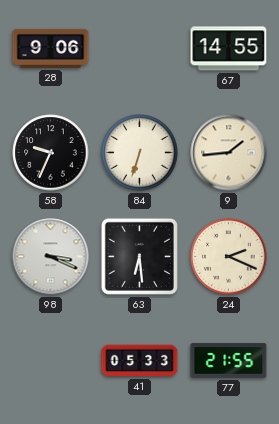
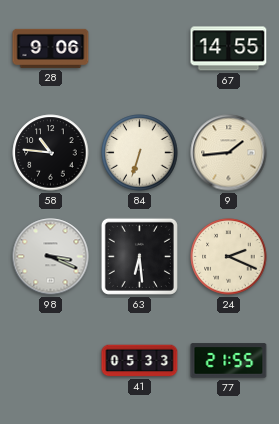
58: 9:34 -> 10:46 (51, 153)
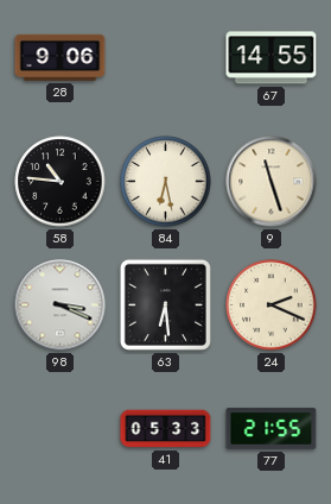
84: 6:33 -> 6:28 (166, 182)
9: 1:44 -> 11:27 (272, 182)
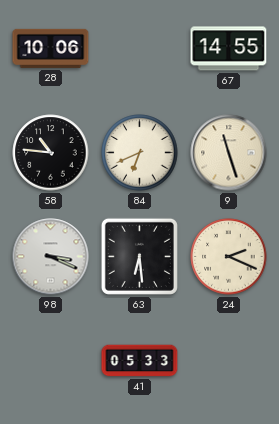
28: 9:06 -> 10:06 (51, 48)
84: 6:28 -> 6:41 (140, 153)
77: 21:55 -> none (272, 429)
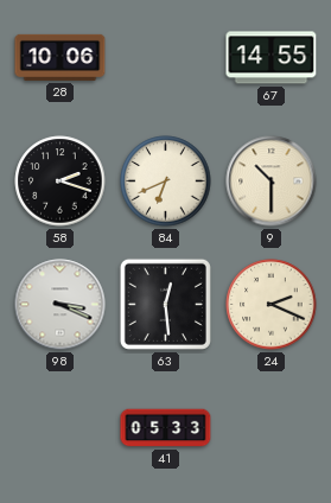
58: 10:46 -> 2:18 (61, 182)
9: 11:27 -> 10:30 (272, 182)
63: 6:29 -> 12:29 (165, 304)
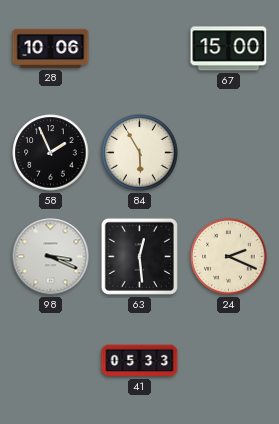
67: 14:55 -> 15:00 (229, 49)
58: 2:18 -> 1:56 (51, 153)
84: 6:41 -> 5:55 (140, 153)
9: 10:30 -> none (272, 182)
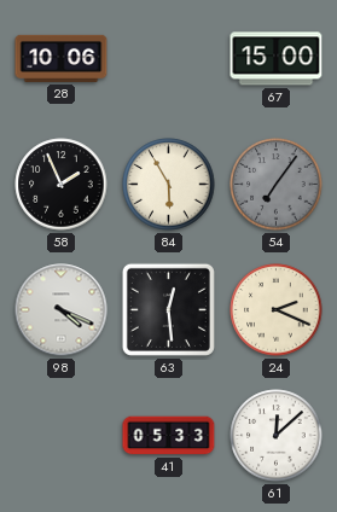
54: none -> 7:06 (277, 185)
98: 3:19 -> 4:19 (62, 310)
61: none -> 12:08 (277, 436)
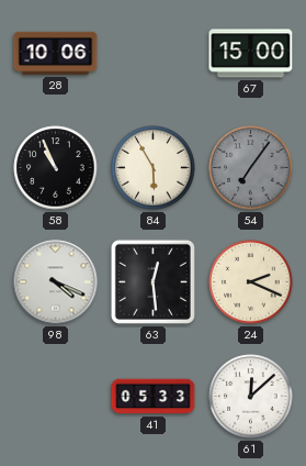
58: 1:56 -> 10:56 (56, 168)
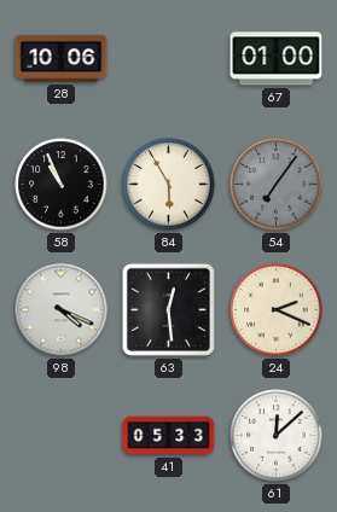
67: 15:00 -> 01:00 (277, 59)
